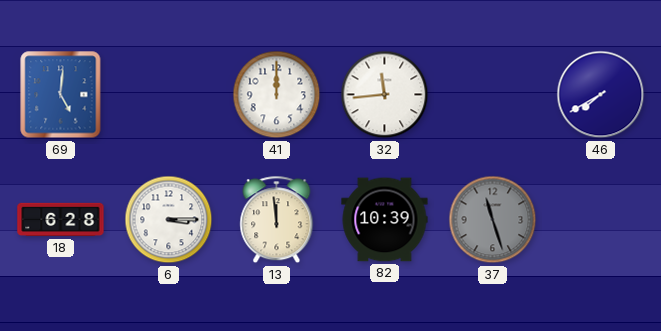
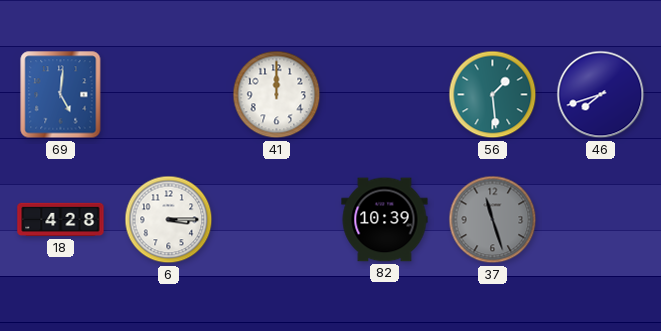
32: 11:44 -> none (385, 95)
56: none -> 1:29 (493, 95)
46: 7:40 -> 7:42 (601, 95)
18: 6:28 -> 4:28 (61, 220)
13: 11:59 -> none (277, 220)
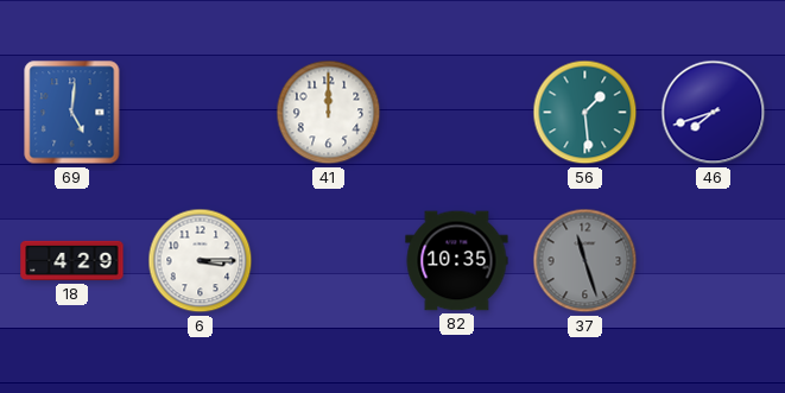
18: 4:28 -> 4:29 (72, 261)
82: 10:39 -> 10:35 (457, 261)
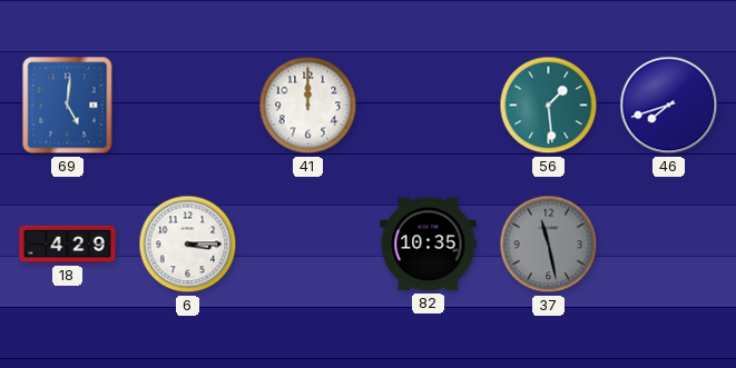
37: 11:27 -> 11:28 (549, 245)
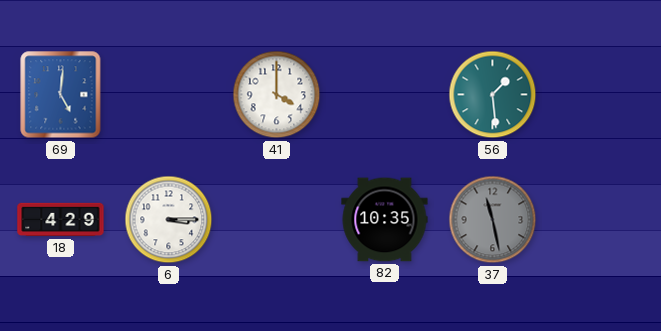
41: 12:00 -> 4:00 (277, 95)
46: 7:42 -> none (669, 106)
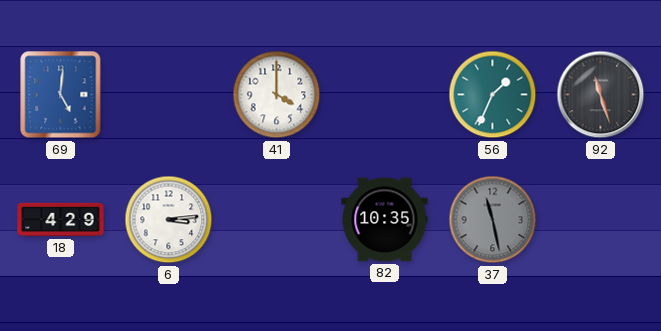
56: 1:29 -> 1:34 (493, 95)
92: none -> 11:27 (601, 95)
6: 3:15 -> 3:14 (169, 220)
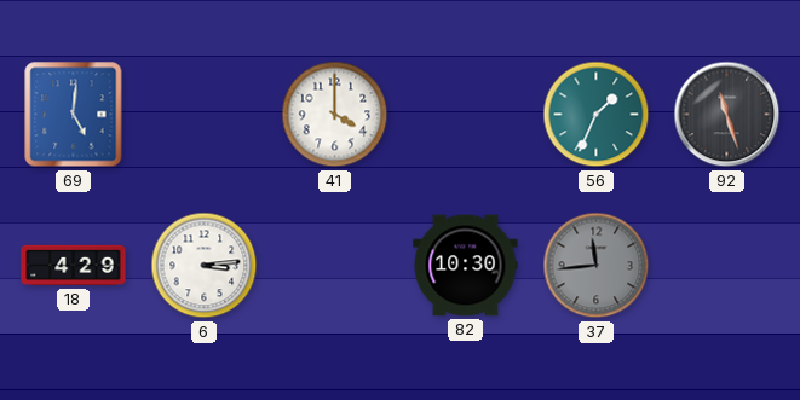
82: 10:35 -> 10:30 (466, 266)
37: 11:28 -> 11:44 (597, 266)
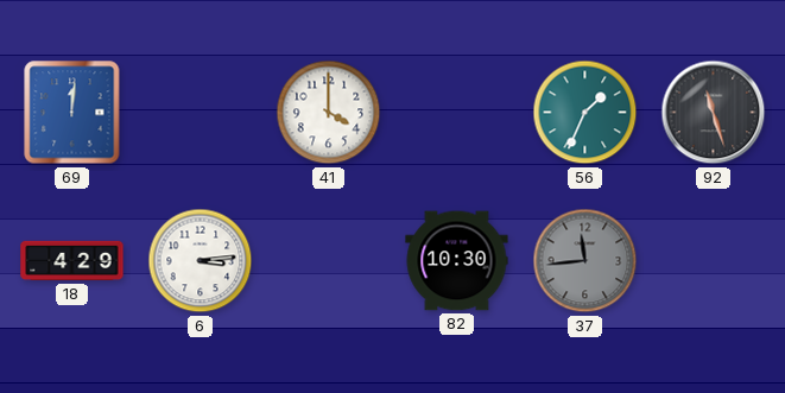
69: 5:01 -> 12:01 (72, 113)
